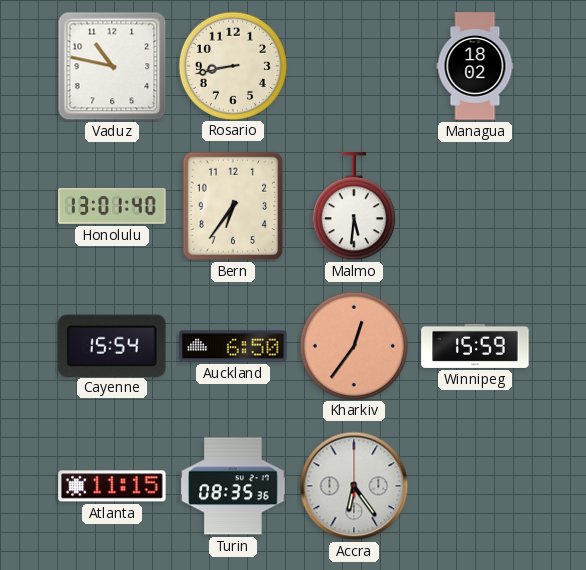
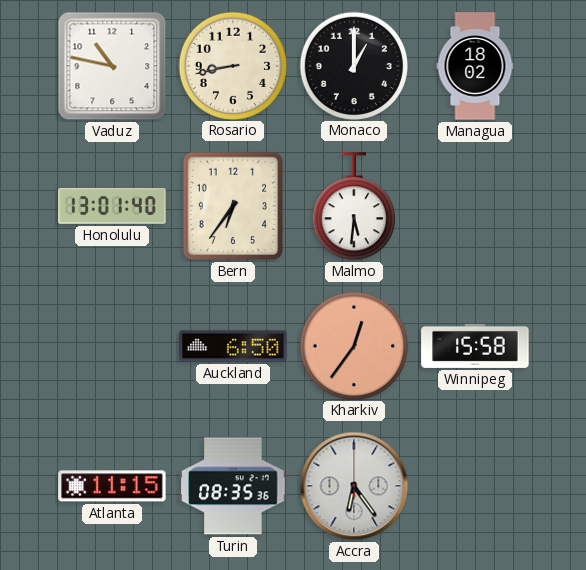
Monaco: none -> 1:00 (353, 65)
Cayenne: 15:54 -> none (112, 345)
Winnipeg: 15:59 -> 15:58 (475, 346)
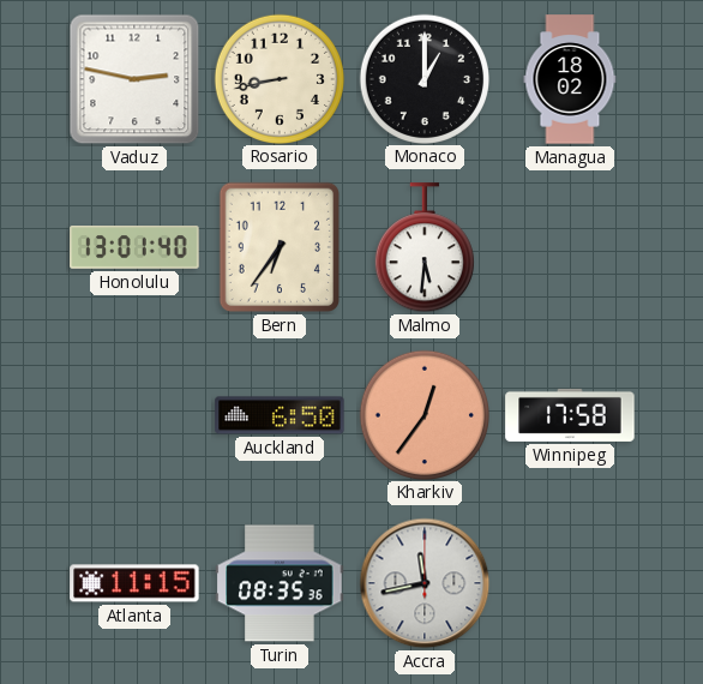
Vaduz: 10:47 -> 2:47 (134, 79)
Winnipeg: 15:58 -> 17:58 (570, 415)
Accra: 6:24 -> 11:43 (425, 583)
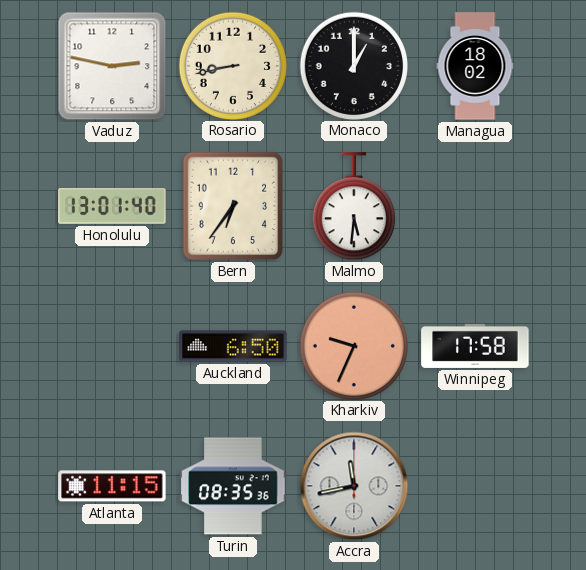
Kharkiv: 12:36 -> 9:34 (353, 345)
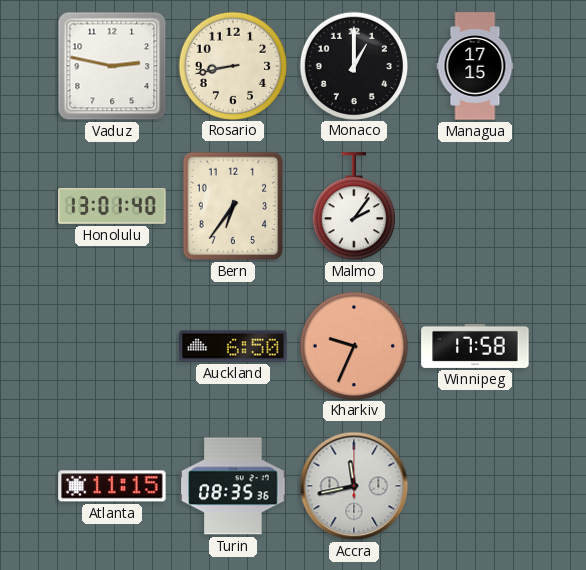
Managua: 18:02 -> 17:15 (475, 66)
Malmo: 5:31 -> 2:06 (354, 207)
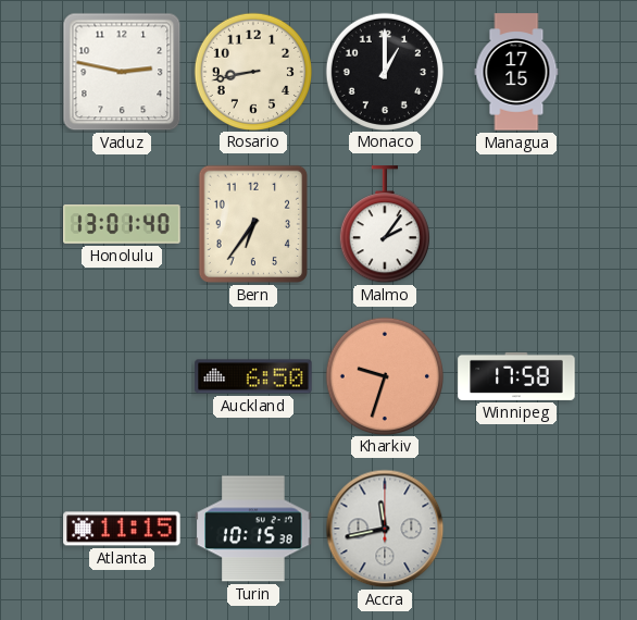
Kharkiv: 9:34 -> 9:33 (384, 375)
Turin: 08:35 -> 10:15 (253, 529)
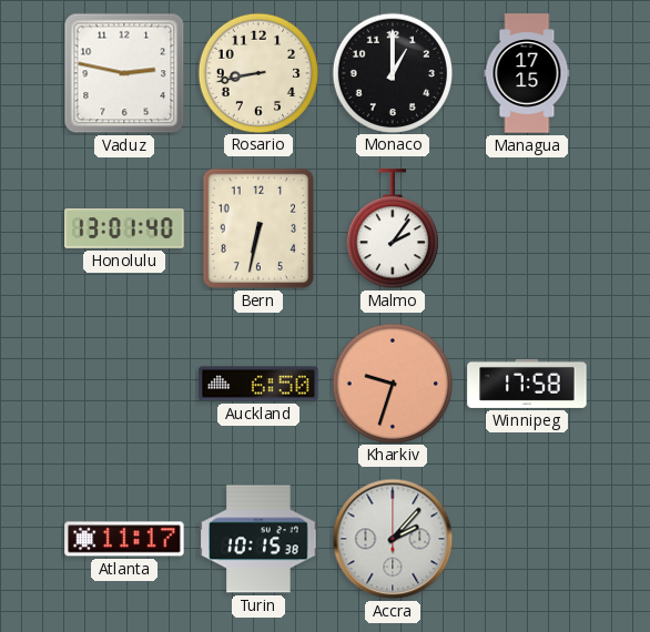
Bern: 6:36 -> 6:32 (257, 228)
Atlanta: 11:15 -> 11:17 (124, 539)
Accra: 11:43 -> 2:07 (393, 539)
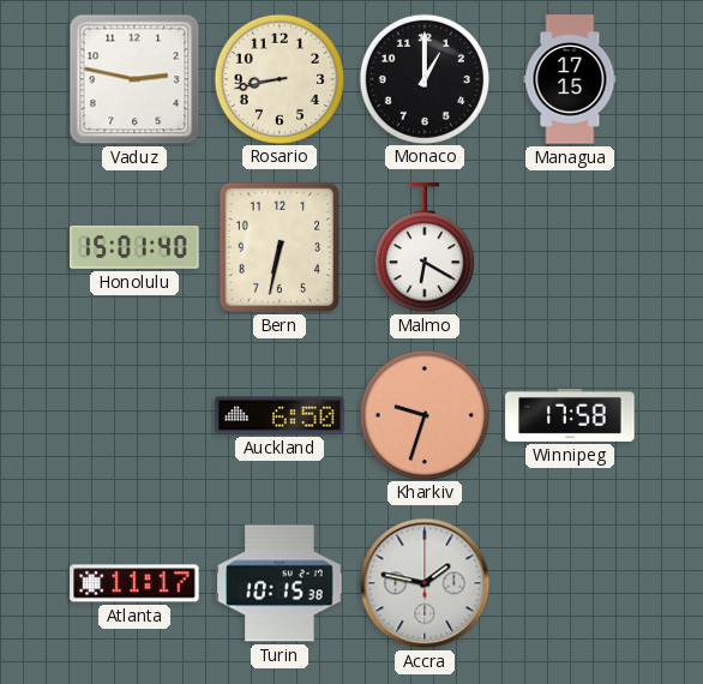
Honolulu: 13:01 -> 15:01 (134, 247)
Malmo: 2:06 -> 6:20 (425, 248)
Accra: 2:07 -> 1:47 (425, 583)
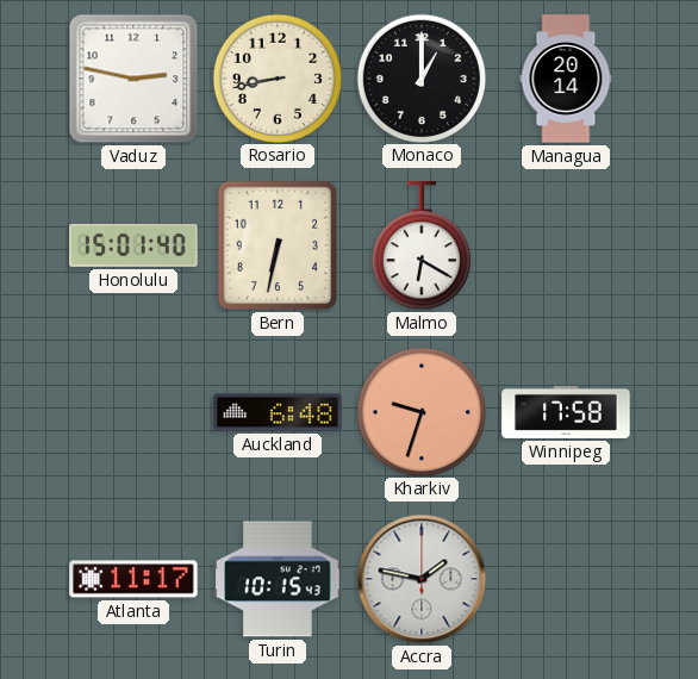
Managua: 17:15 -> 20:14 (566, 79)
Auckland: 6:50 -> 6:48 (278, 412)
Turin: 10:15:38 -> 10:15:43 (278, 579)
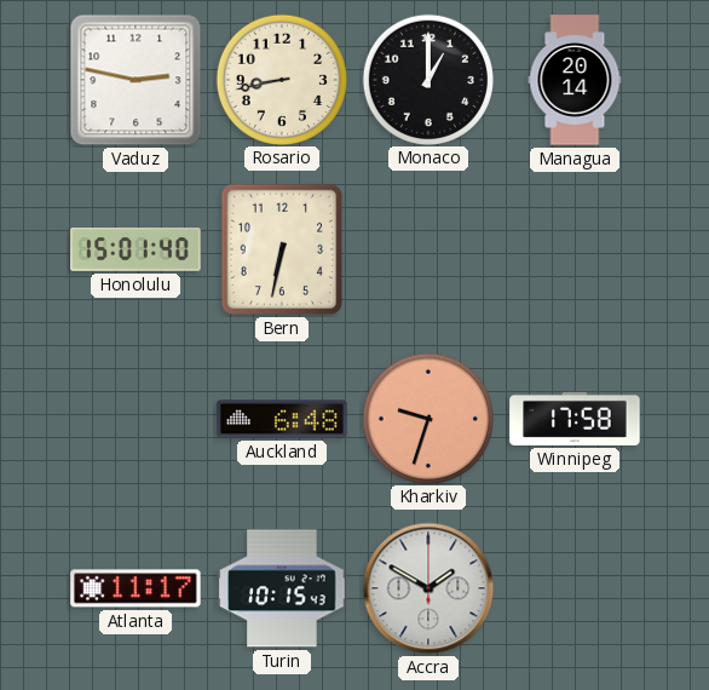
Malmo: 6:20 -> none (422, 247)
Accra: 1:47 -> 1:50 (428, 588)
